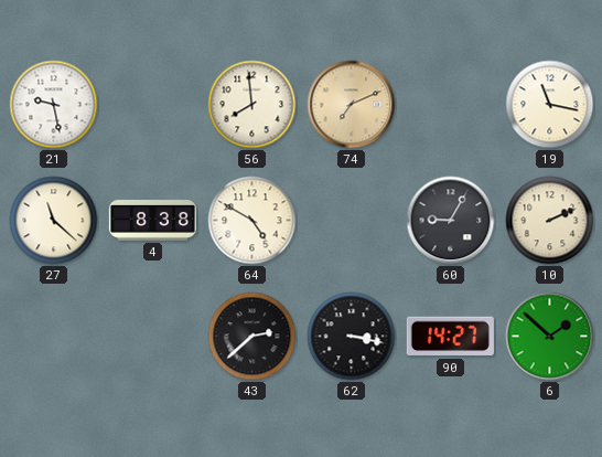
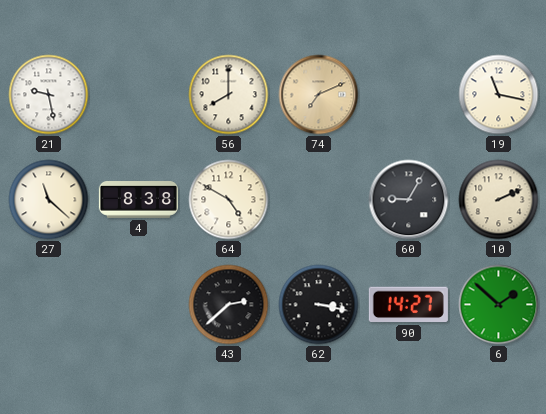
56: 7:59 -> 8:00 (229, 95)
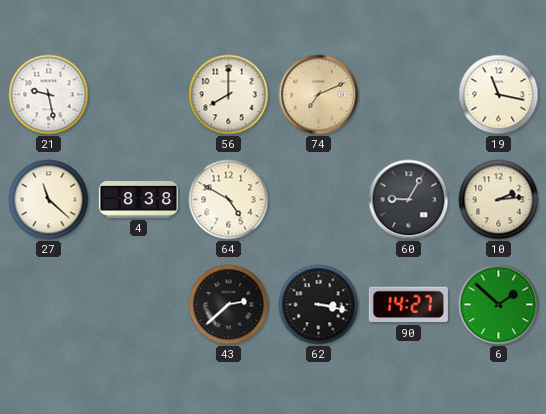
10: 2:11 -> 2:14 (499, 200)
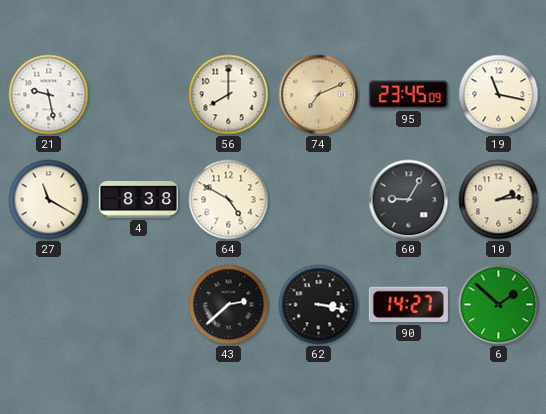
95: none -> 23:45 (408, 95)
27: 11:22 -> 11:20 (49, 200)
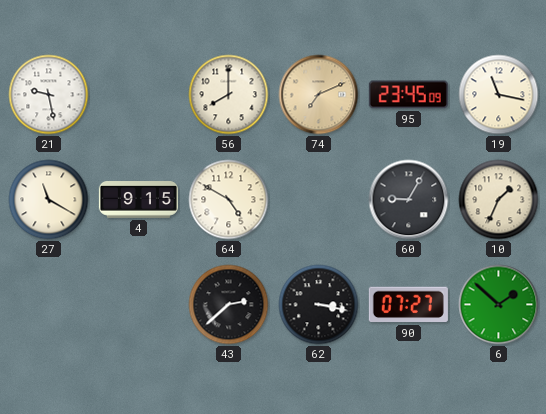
4: 8:38 -> 9:15 (138, 200)
10: 2:14 -> 1:34 (499, 200)
90: 14:27 -> 07:27 (408, 305)
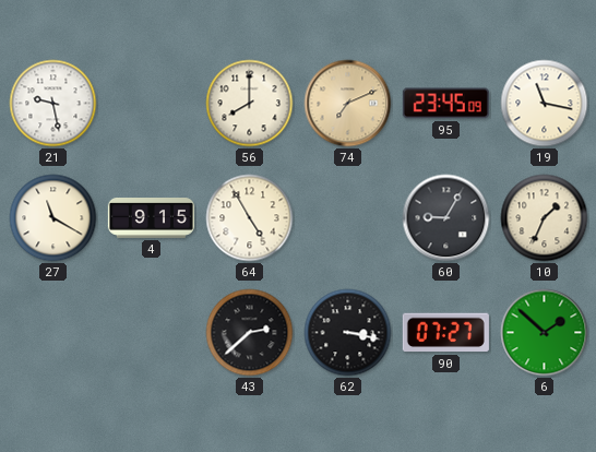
64: 4:50 -> 4:55 (250, 218)
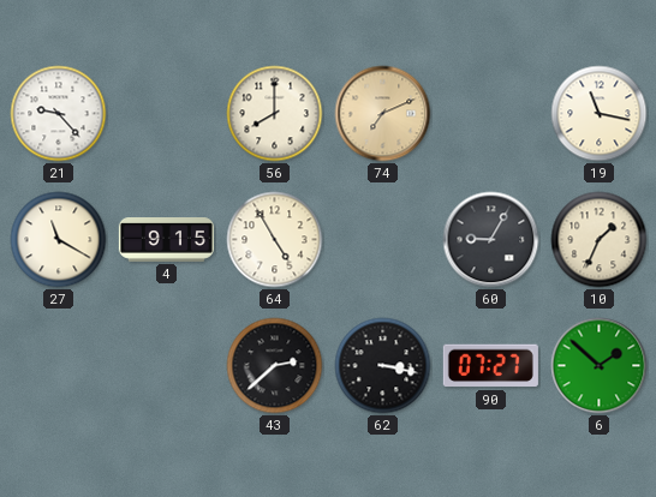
21: 9:28 -> 9:23 (59, 114)
95: 23:45 -> none (445, 104)
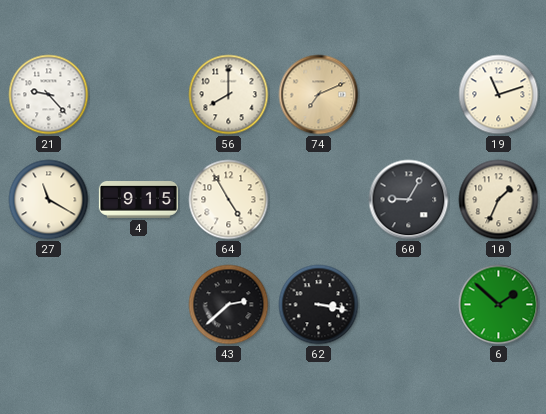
19: 11:17 -> 11:12 (499, 95)
90: 07:27 -> none (490, 366)
